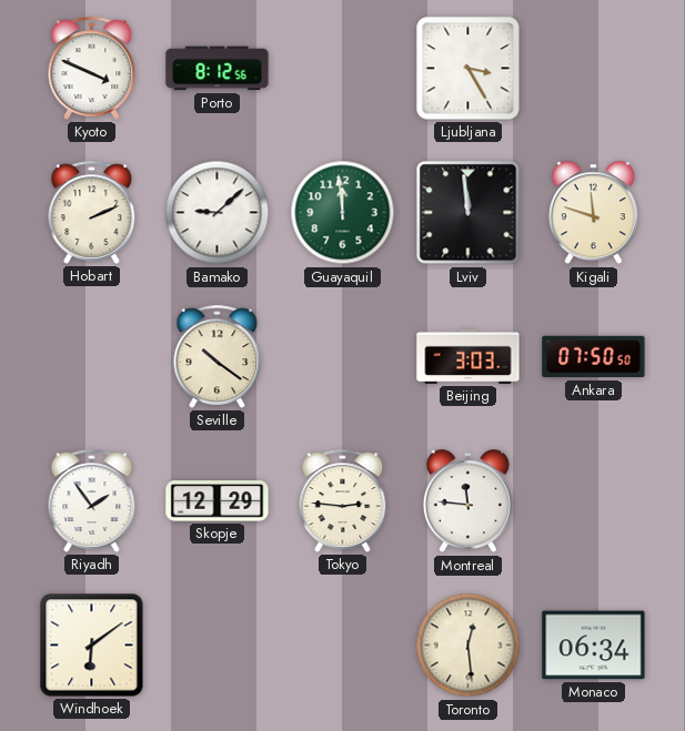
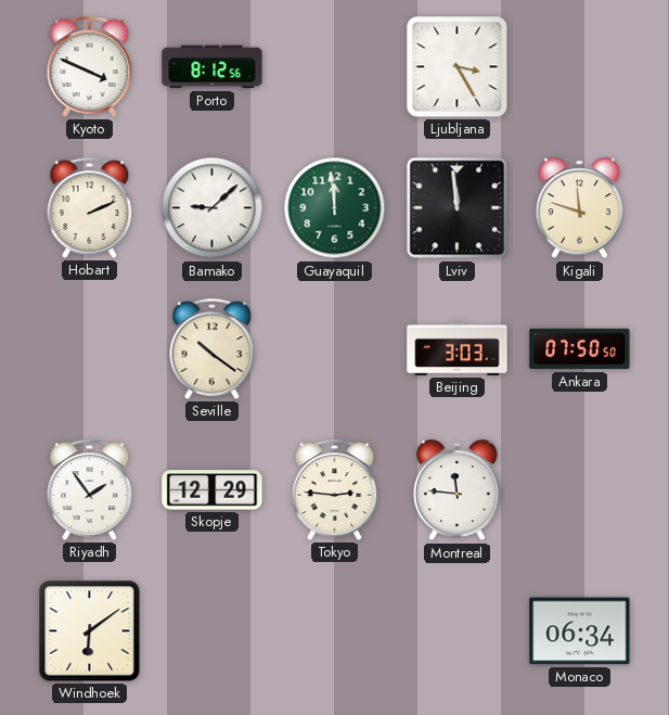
Toronto: 12:29 -> none (469, 646)
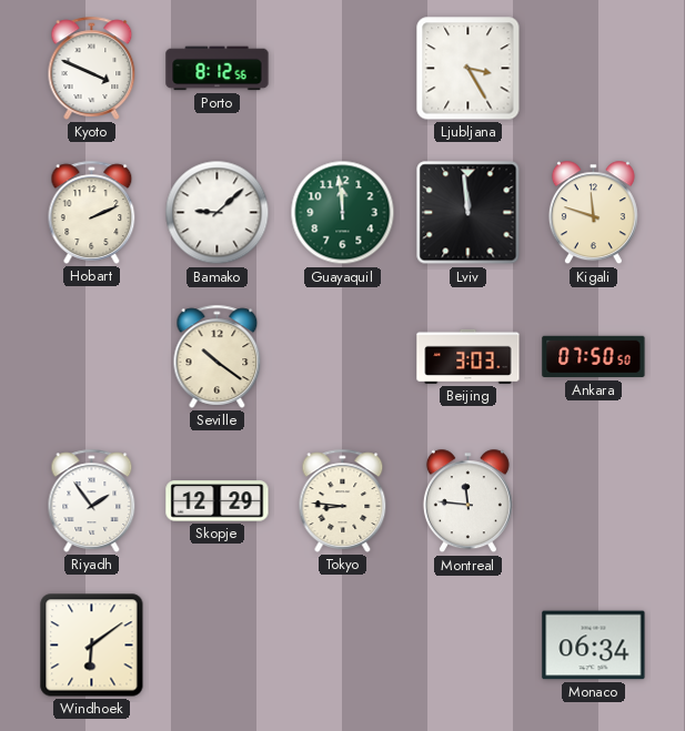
Tokyo: 2:46 -> 8:46 (343, 500)
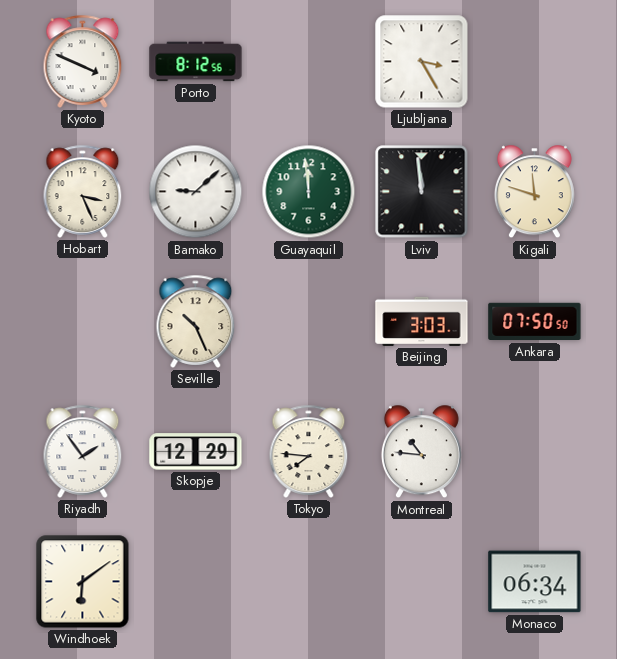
Hobart: 2:11 -> 3:26 (83, 191)
Seville: 10:21 -> 10:26 (196, 321)
Tokyo: 8:46 -> 7:46 (309, 451)
Montreal: 11:46 -> 10:46 (421, 452)
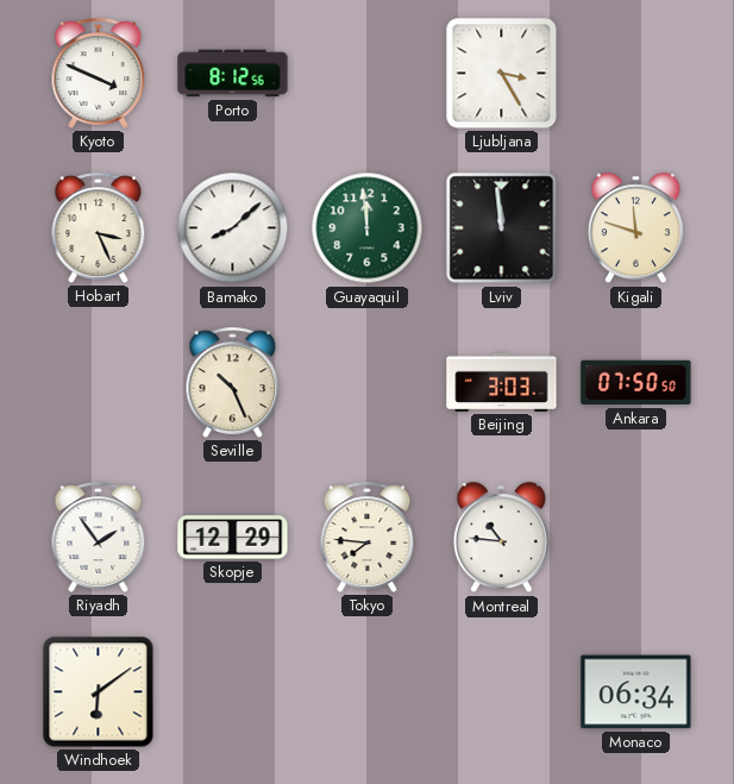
Bamako: 9:08 -> 8:08 (233, 228)
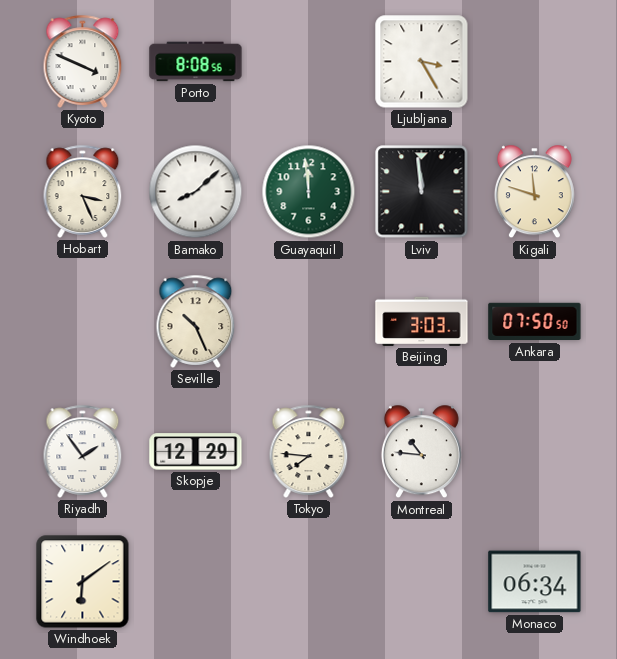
Porto: 8:12 -> 8:08 (196, 62)
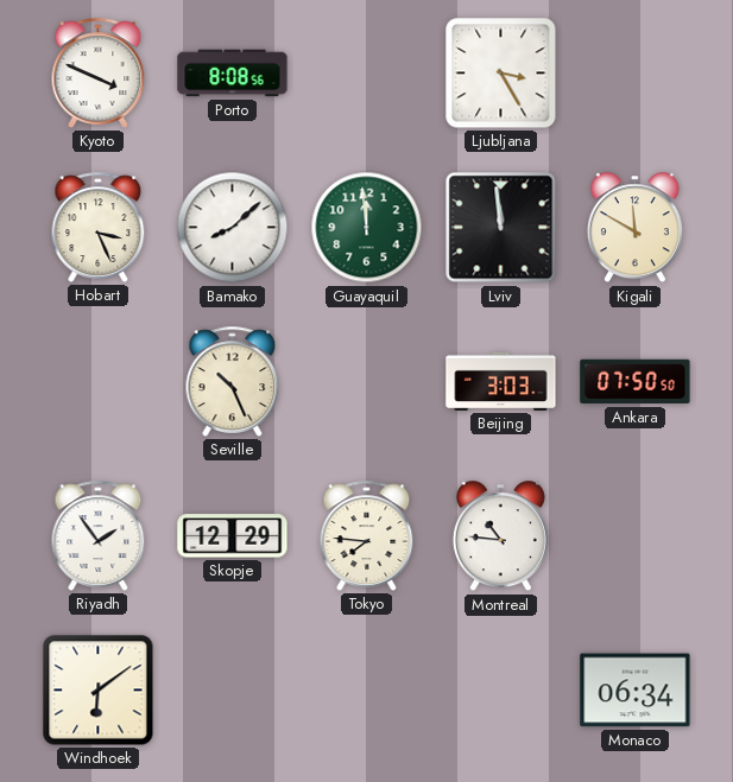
Kigali: 11:48 -> 11:50 (634, 228)
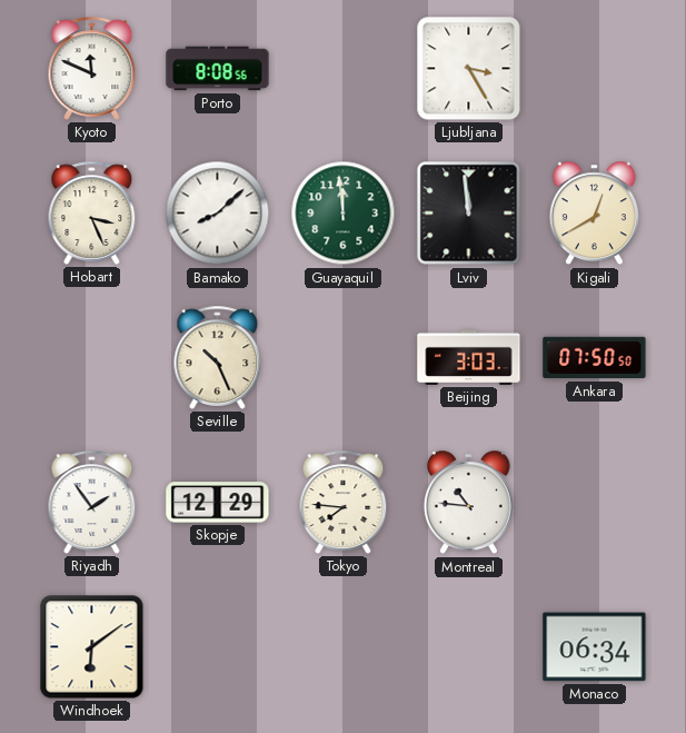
Kyoto: 3:49 -> 11:49 (92, 68)
Kigali: 11:50 -> 12:40 (594, 214)
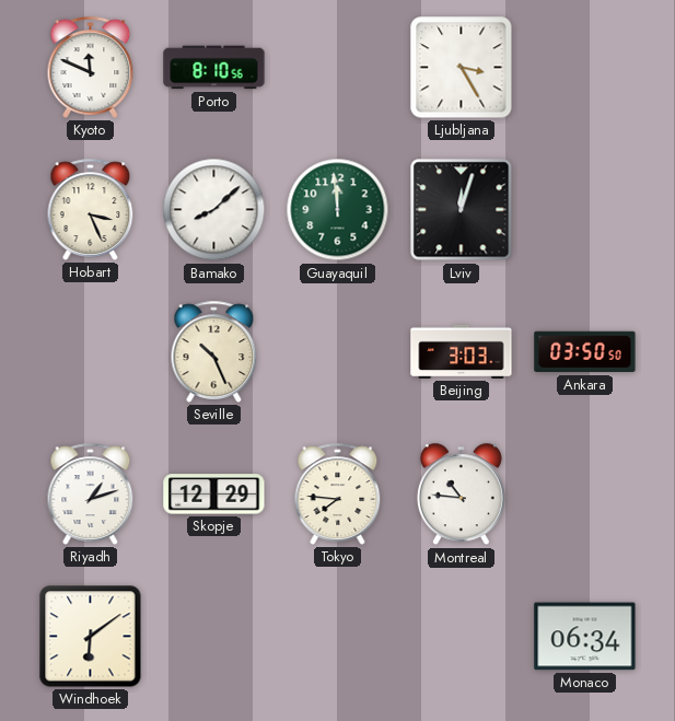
Porto: 8:08 -> 8:10 (214, 68)
Lviv: 11:59 -> 12:03 (462, 210)
Kigali: 12:40 -> none (594, 214)
Ankara: 07:50 -> 03:50 (585, 352)
Riyadh: 1:54 -> 1:12 (91, 493)
